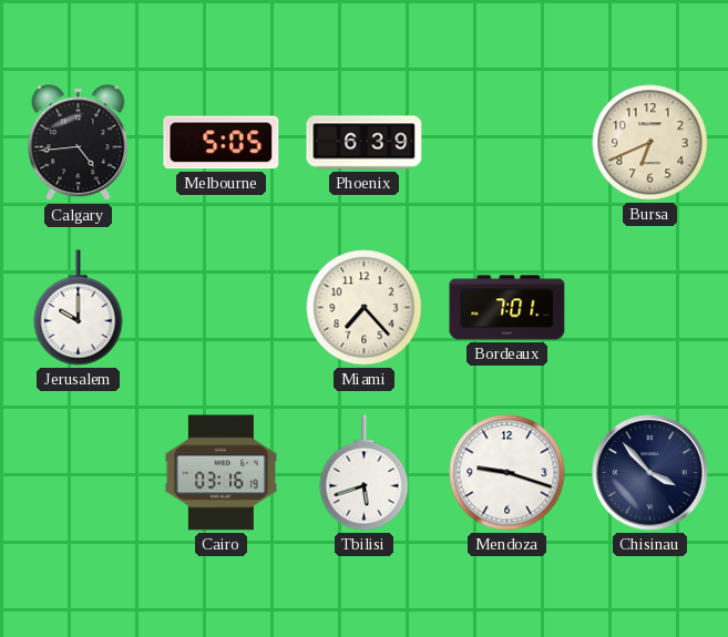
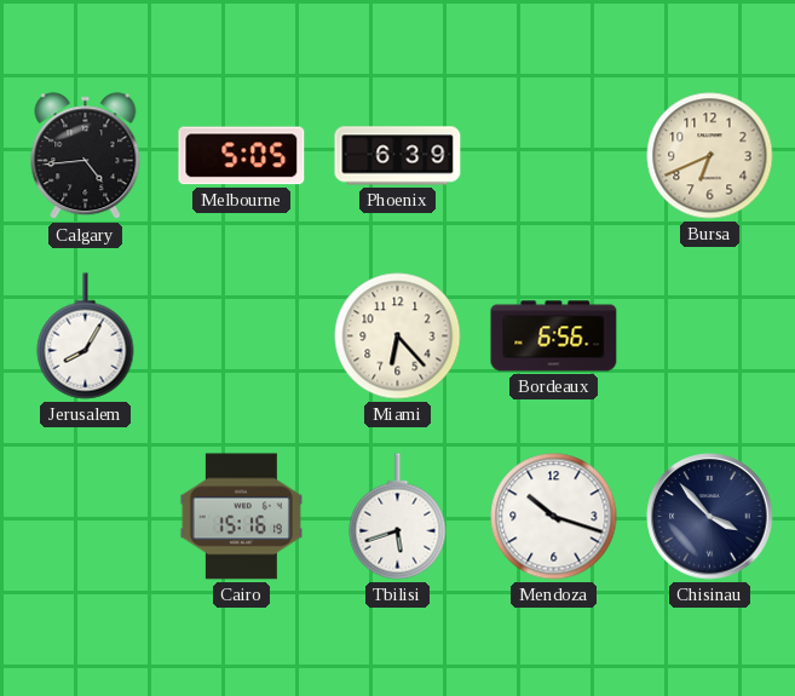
Jerusalem: 10:00 -> 8:05 (86, 337)
Miami: 7:23 -> 6:23 (398, 337)
Bordeaux: 7:01 -> 6:56 (554, 337)
Cairo: 03:16 -> 15:16 (241, 517)
Mendoza: 9:18 -> 10:18 (554, 517)
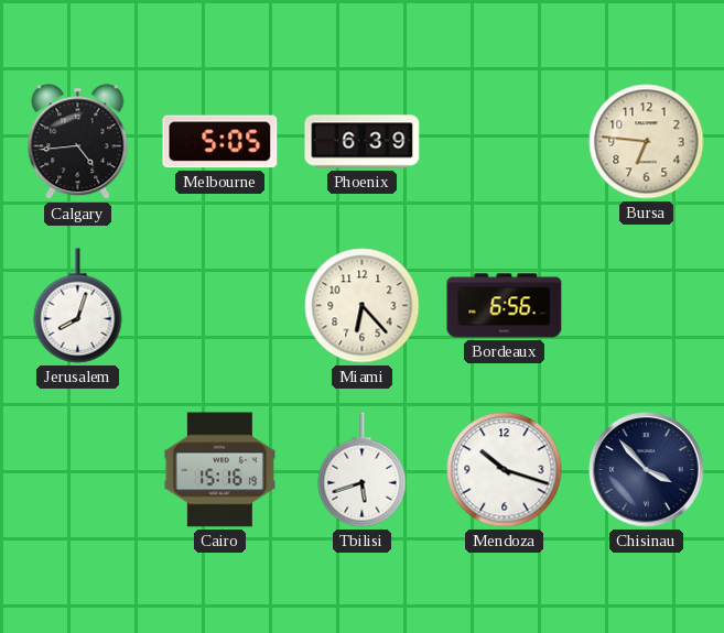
Bursa: 6:41 -> 6:46 (647, 142)
Jerusalem: 8:05 -> 8:03 (78, 306)
